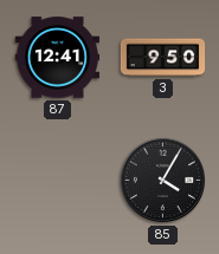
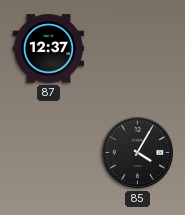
87: 12:41 -> 12:37 (49, 49)
3: 9:50 -> none (163, 58)
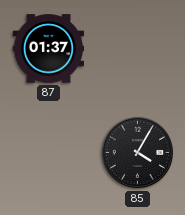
87: 12:37 -> 01:37 (49, 49)
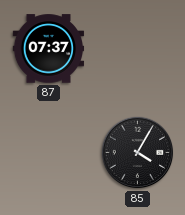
87: 01:37 -> 07:37 (49, 49)
